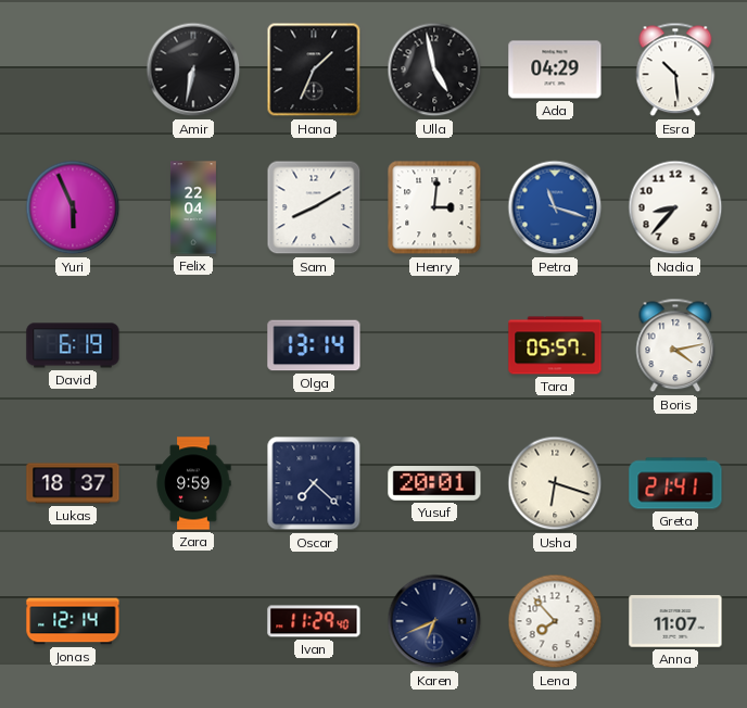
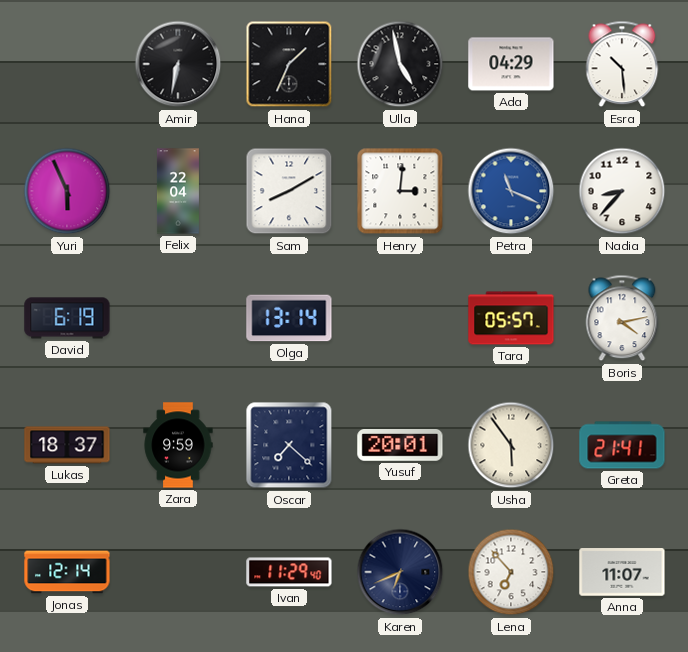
Petra: 11:18 -> 11:19 (511, 191)
Usha: 6:18 -> 5:54 (511, 445)
Lena: 7:53 -> 6:53 (511, 572)
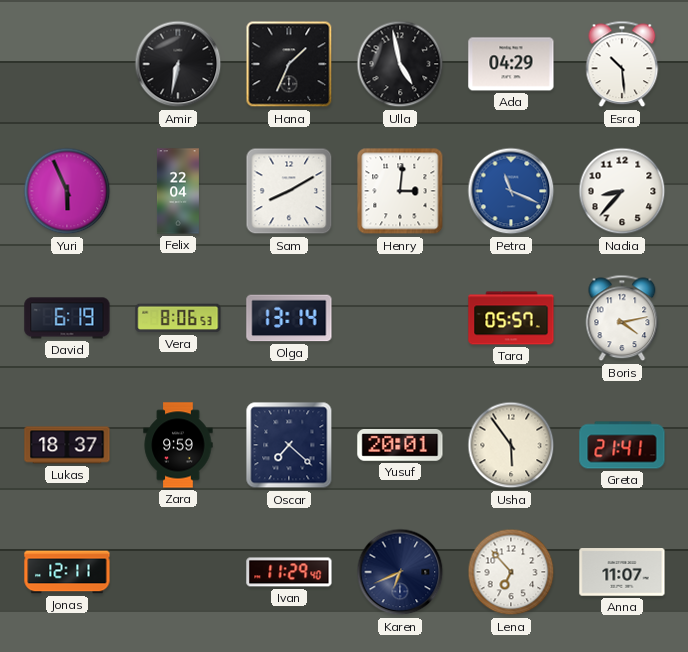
Vera: none -> 8:06 (178, 318)
Jonas: 12:14 -> 12:11 (67, 572)
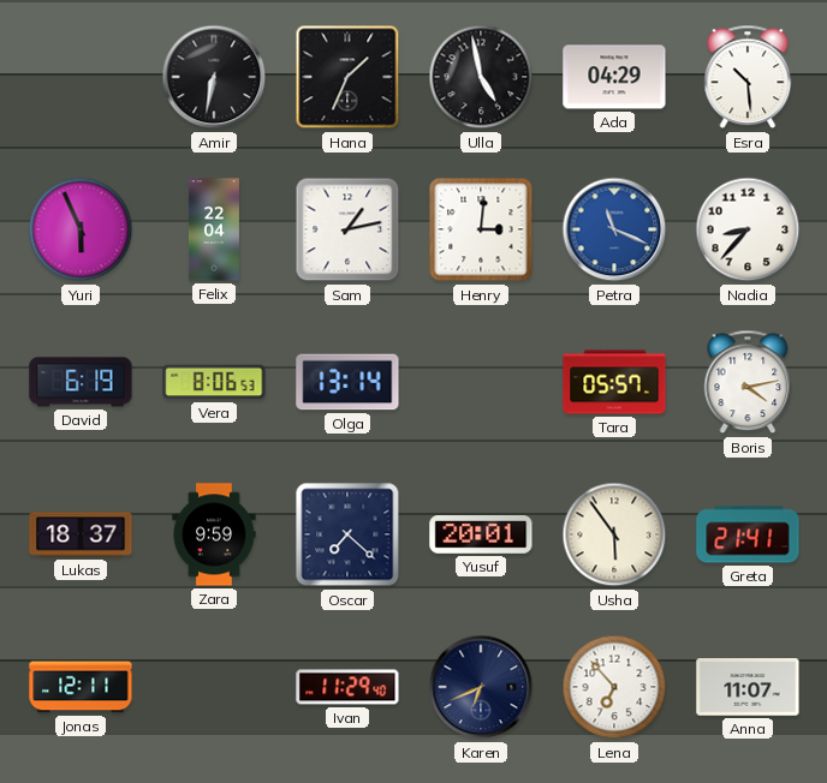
Sam: 8:10 -> 1:13 (347, 229)
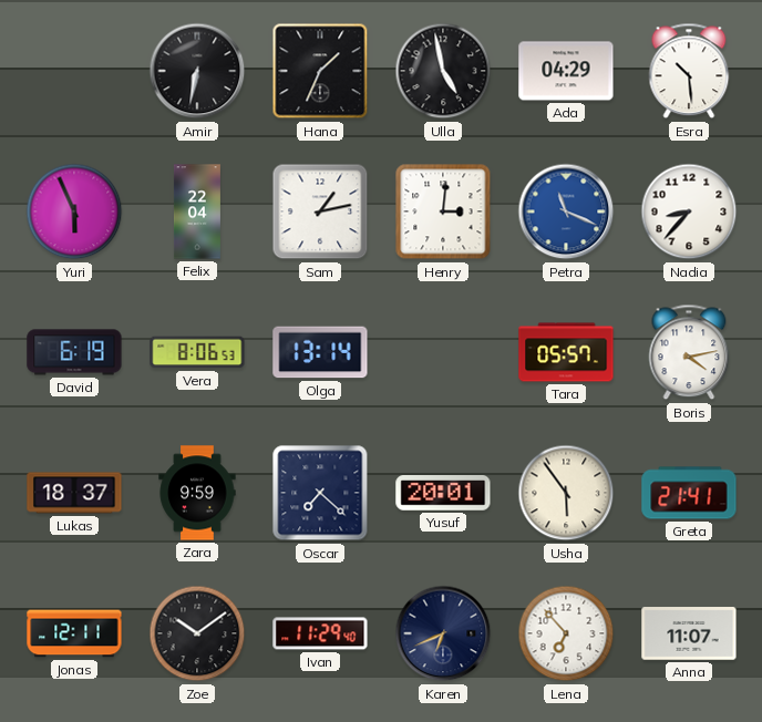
Zoe: none -> 10:09 (197, 633)
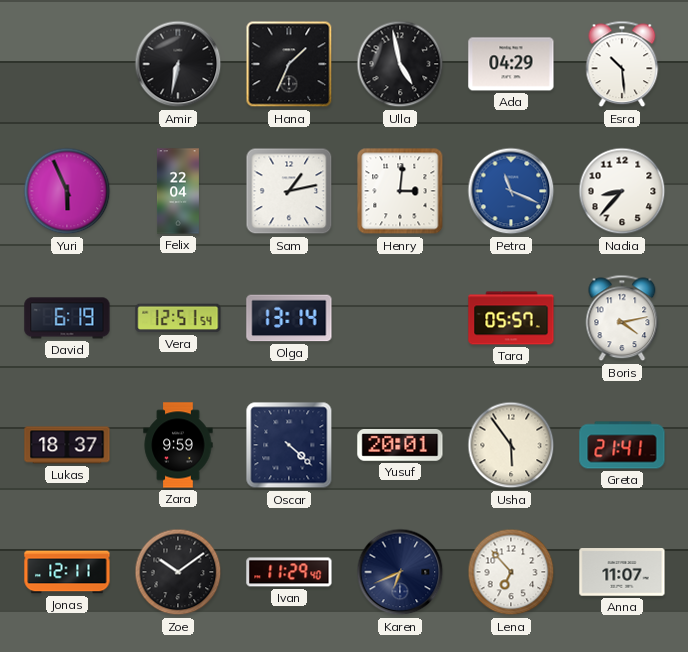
Vera: 8:06 -> 12:51 (178, 318)
Oscar: 7:22 -> 4:22 (289, 445)
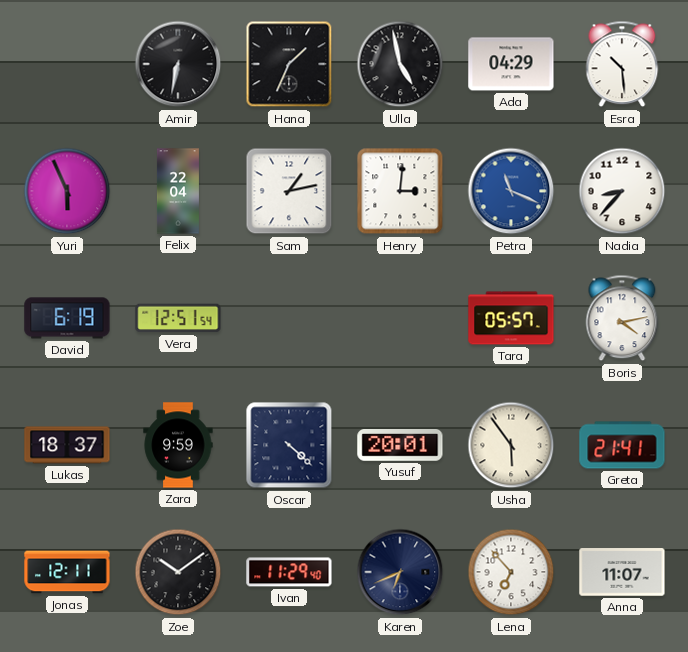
Olga: 13:14 -> none (289, 318)
